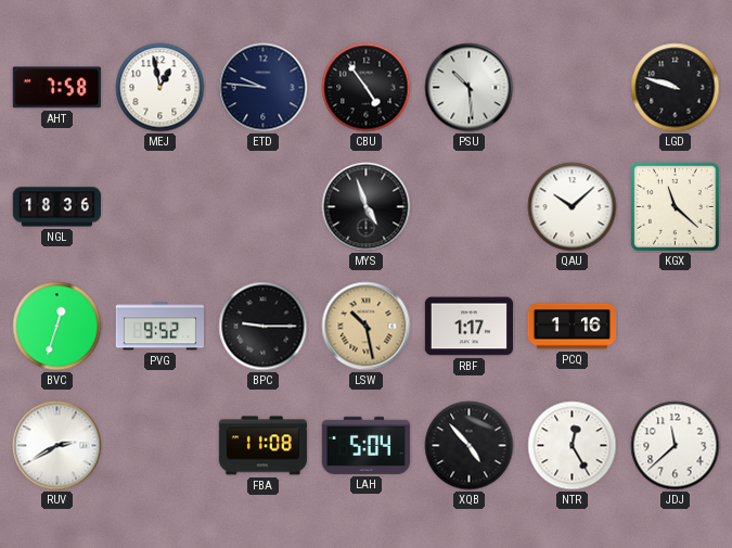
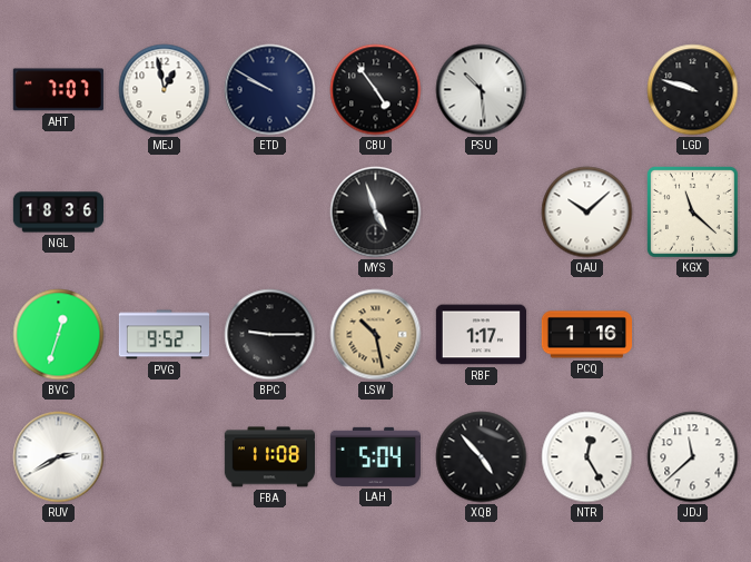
AHT: 7:58 -> 7:07 (58, 90)
ETD: 9:46 -> 9:50 (270, 90)
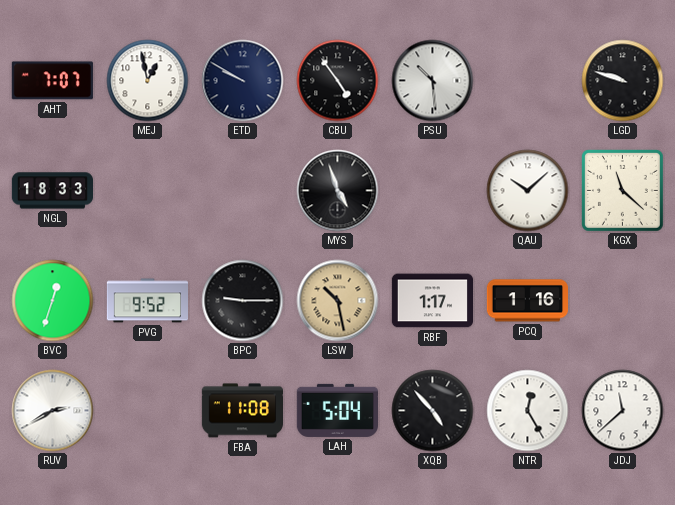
NGL: 18:36 -> 18:33 (52, 191)
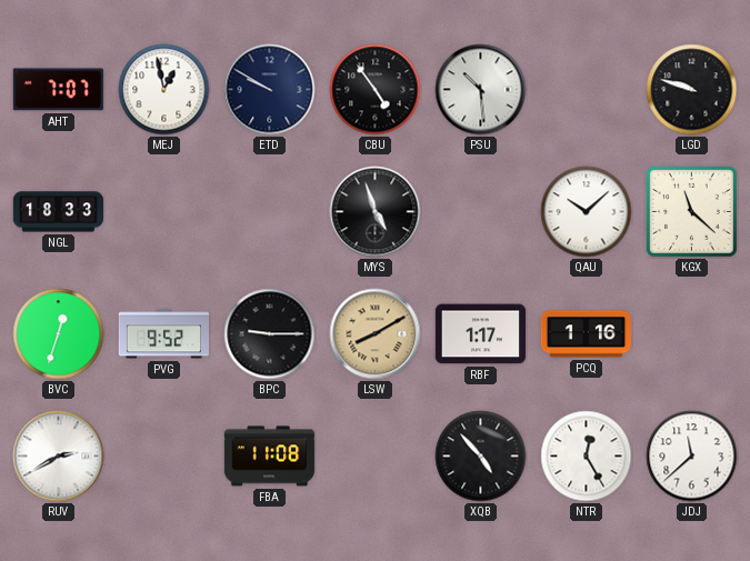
LSW: 10:28 -> 8:10 (376, 334)
LAH: 5:04 -> none (337, 410)
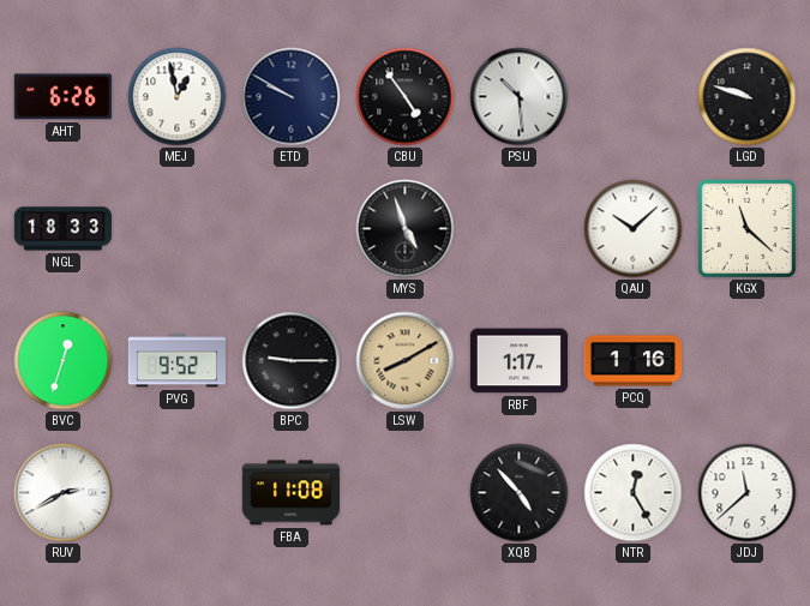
AHT: 7:07 -> 6:26 (62, 97)
